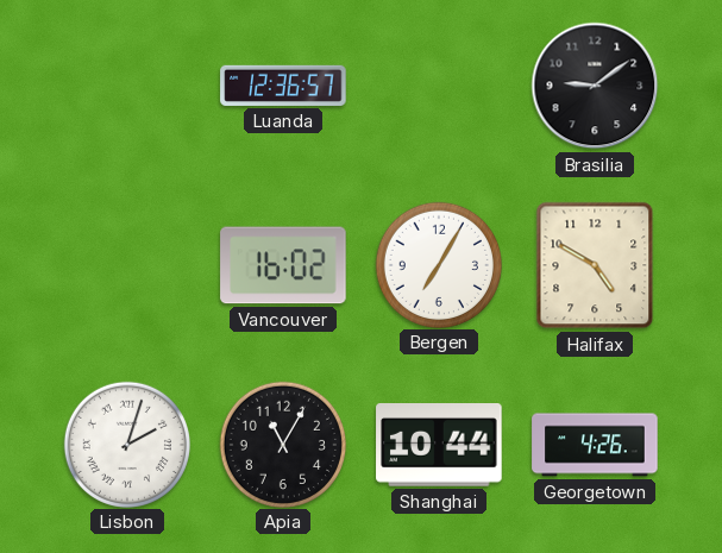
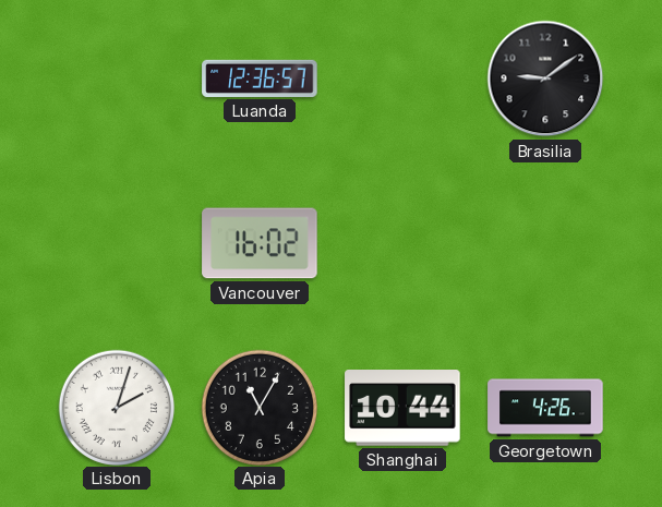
Bergen: 7:05 -> none (438, 264)
Halifax: 4:50 -> none (595, 265)
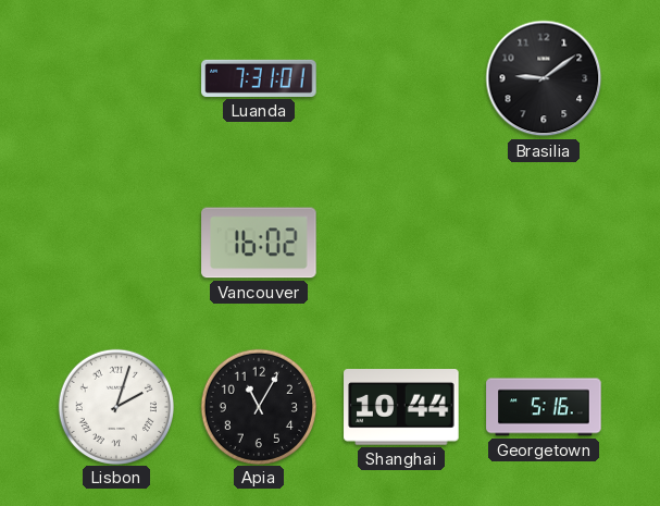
Luanda: 12:36 -> 7:31 (259, 78)
Georgetown: 4:26 -> 5:16 (544, 407)
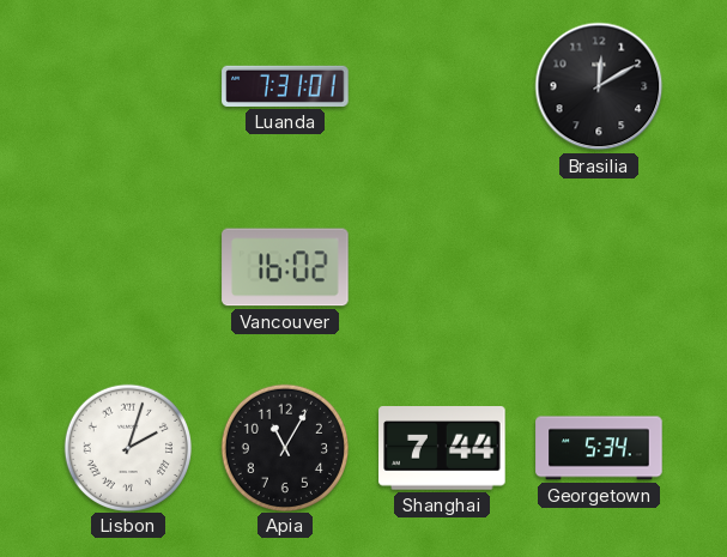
Brasilia: 9:09 -> 12:10 (599, 86)
Shanghai: 10:44 -> 7:44 (442, 448)
Georgetown: 5:16 -> 5:34 (599, 448)
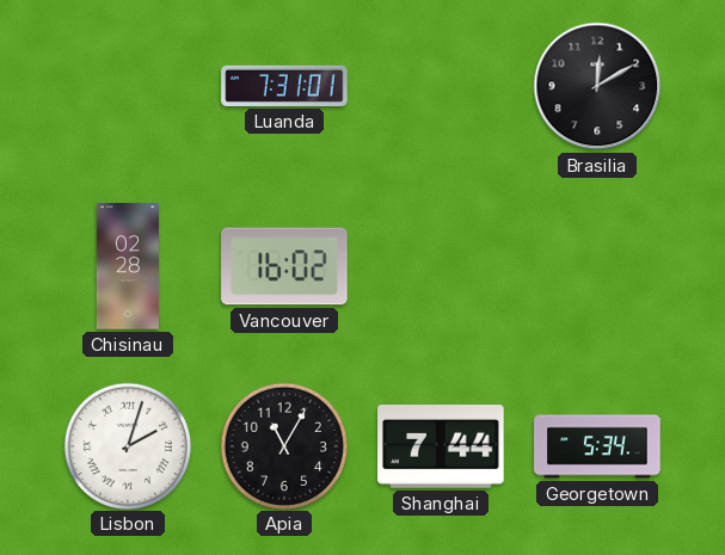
Chisinau: none -> 02:28 (128, 266)
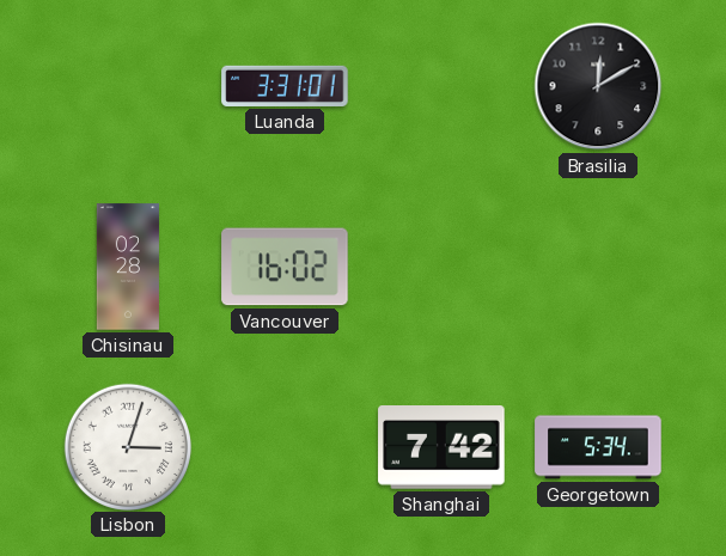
Luanda: 7:31 -> 3:31 (285, 86)
Lisbon: 2:03 -> 3:03 (127, 446)
Apia: 11:05 -> none (283, 445)
Shanghai: 7:44 -> 7:42 (441, 447)
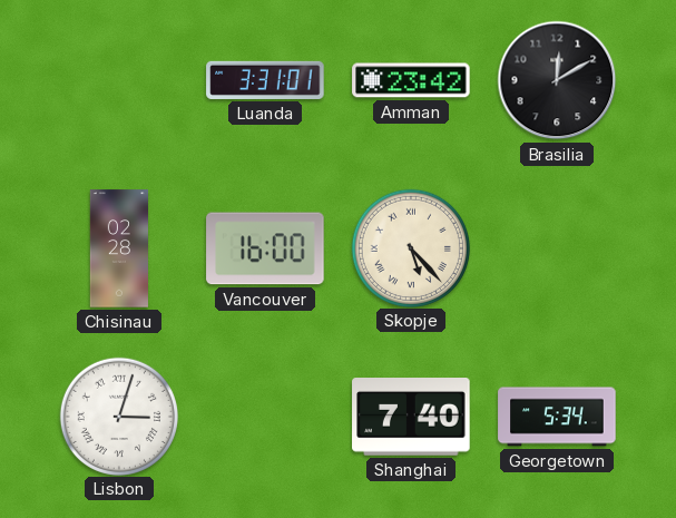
Amman: none -> 23:42 (411, 80)
Vancouver: 16:02 -> 16:00 (265, 248)
Skopje: none -> 5:23 (410, 247)
Shanghai: 7:42 -> 7:40 (411, 417)
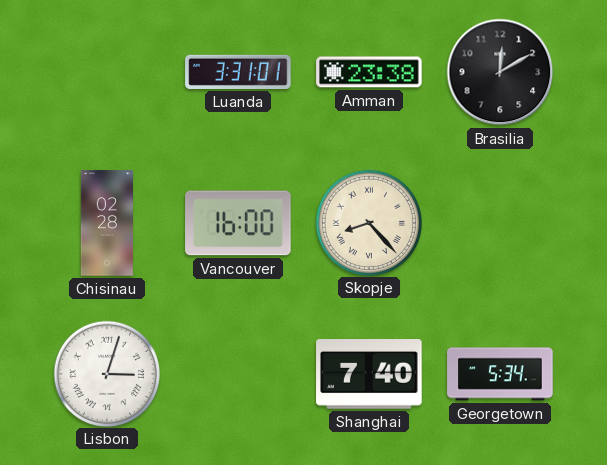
Amman: 23:42 -> 23:38 (369, 72)
Skopje: 5:23 -> 8:23 (368, 222)
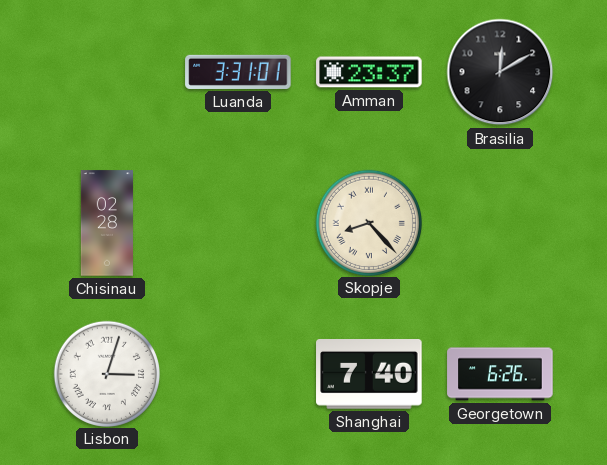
Amman: 23:38 -> 23:37 (369, 72)
Vancouver: 16:00 -> none (238, 223)
Georgetown: 5:34 -> 6:26 (500, 374)
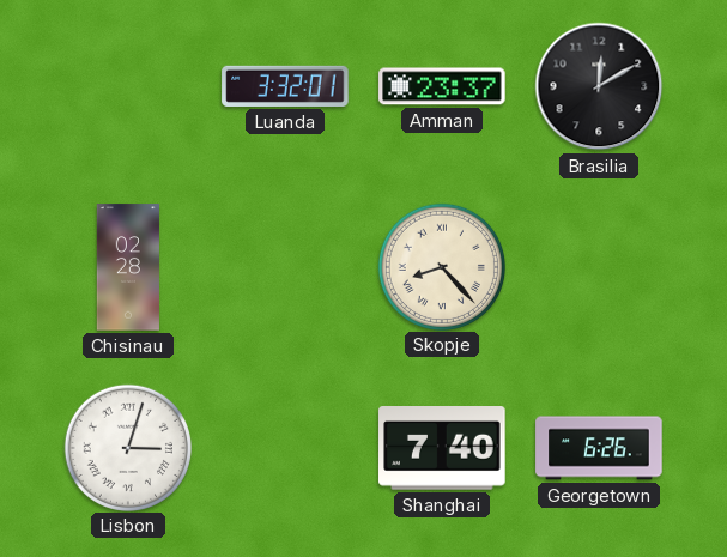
Luanda: 3:31 -> 3:32 (285, 86)
